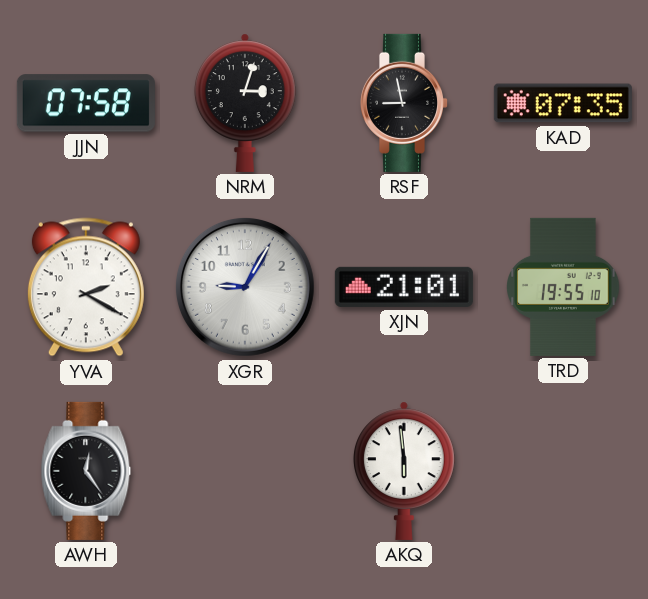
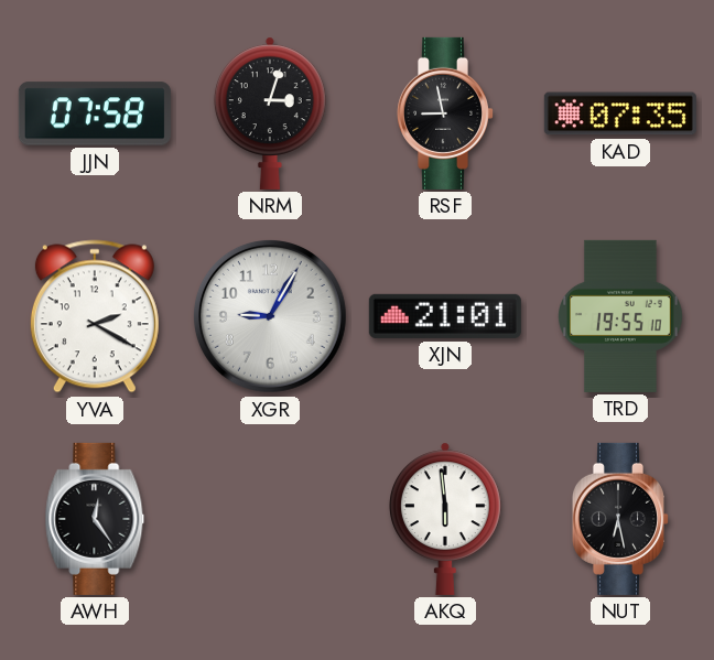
NUT: none -> 6:28 (619, 519)
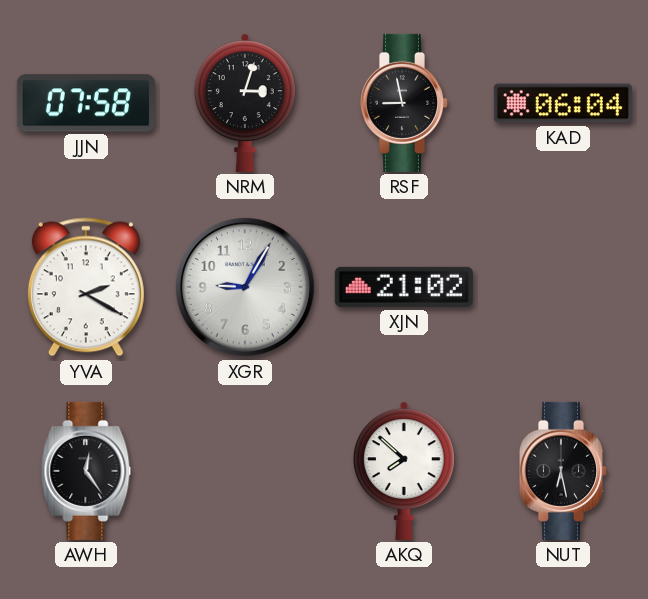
KAD: 07:35 -> 06:04 (563, 103)
XJN: 21:01 -> 21:02 (404, 287)
TRD: 19:55 -> none (621, 316)
AKQ: 5:59 -> 7:52 (404, 471)
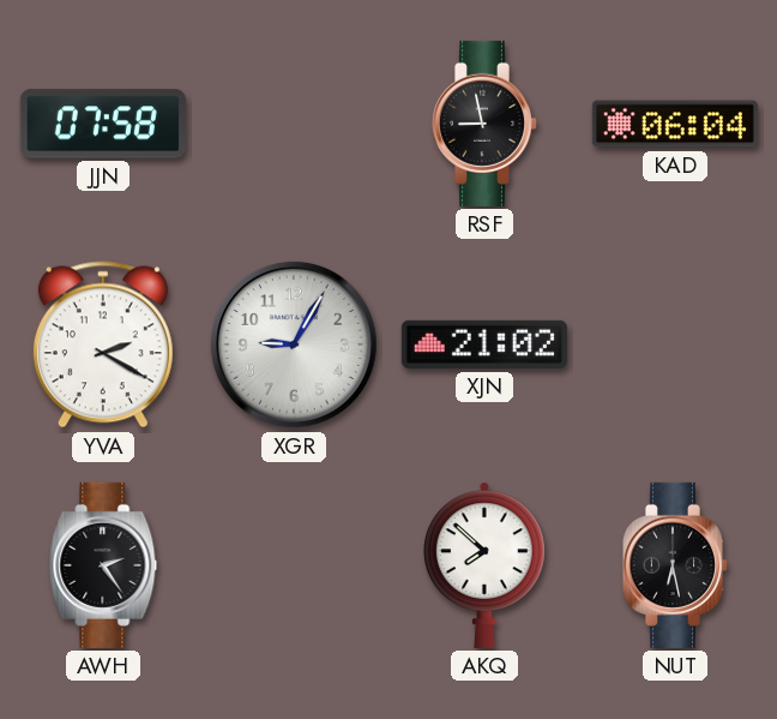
NRM: 3:03 -> none (245, 103)
AWH: 12:24 -> 2:24 (103, 565)
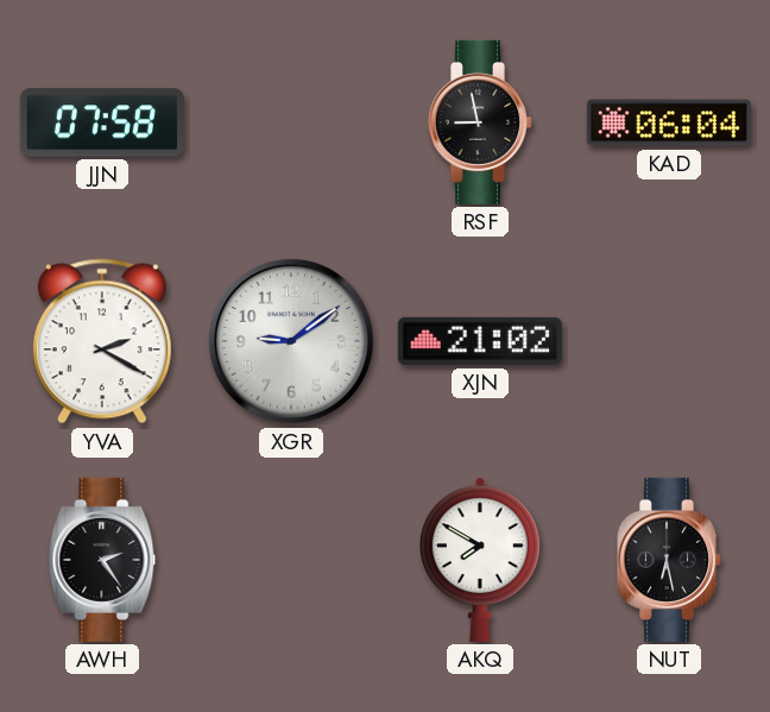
XGR: 9:05 -> 9:09 (291, 341)
AKQ: 7:52 -> 7:50 (480, 560)
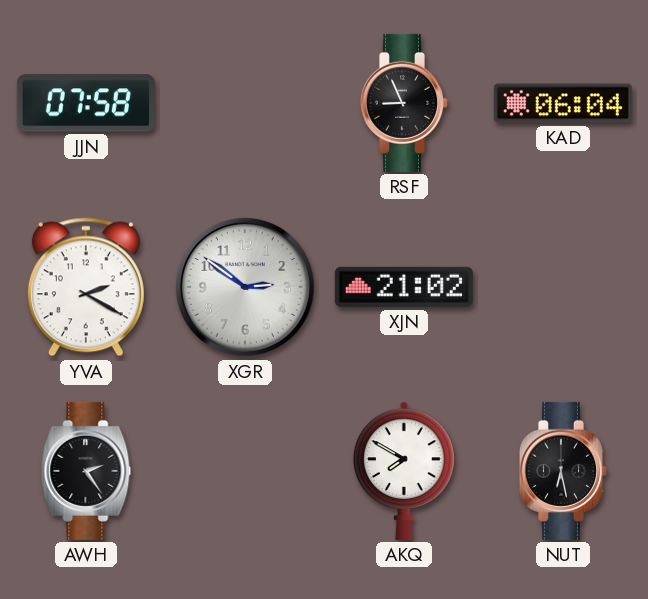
RSF: 8:58 -> 8:56 (403, 103)
XGR: 9:09 -> 2:51 (245, 287)
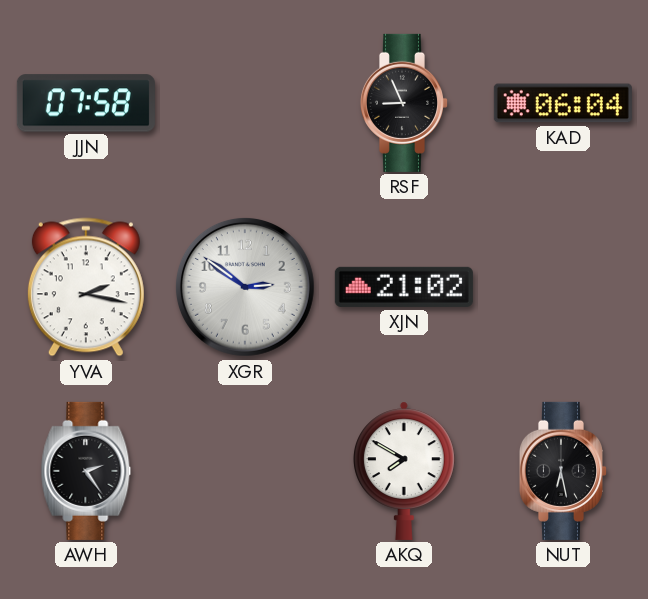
YVA: 2:20 -> 2:17 (86, 287)
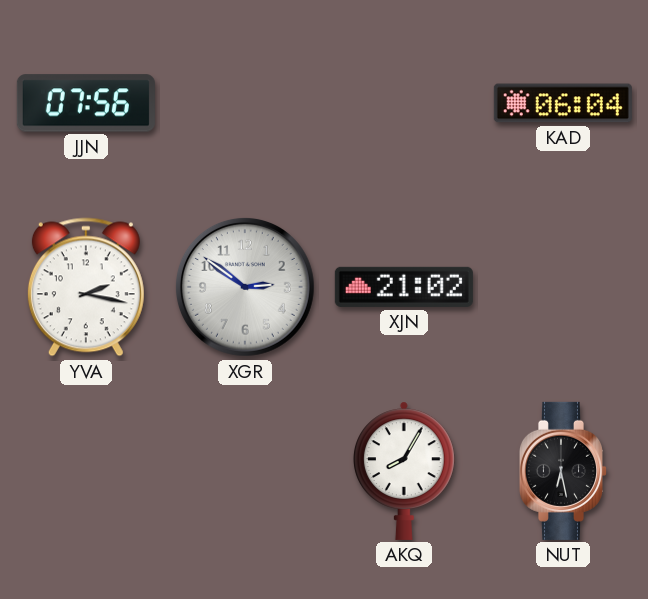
JJN: 07:58 -> 07:56 (86, 103)
RSF: 8:56 -> none (403, 103)
AWH: 2:24 -> none (86, 471)
AKQ: 7:50 -> 8:05 (404, 471)
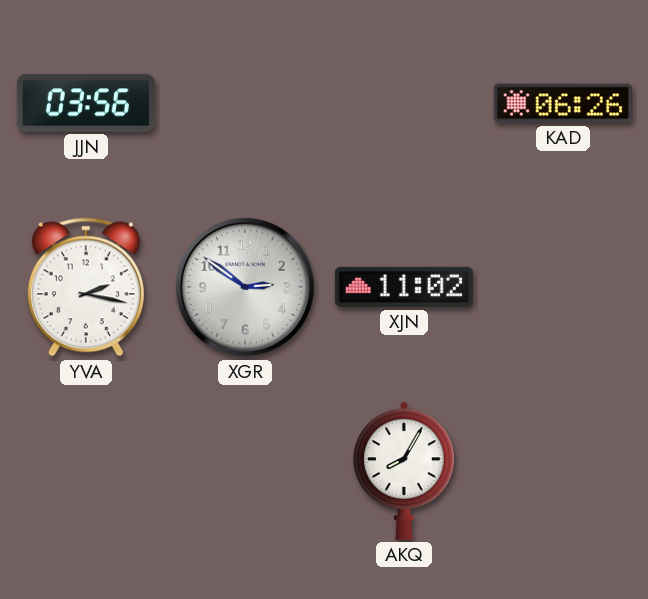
JJN: 07:56 -> 03:56 (86, 103)
KAD: 06:04 -> 06:26 (563, 103)
XJN: 21:02 -> 11:02 (404, 287)
NUT: 6:28 -> none (562, 471)
